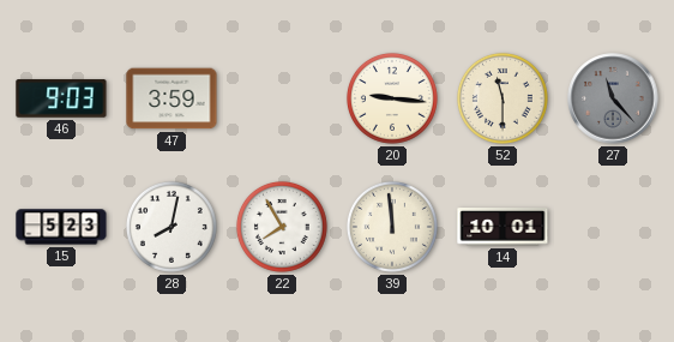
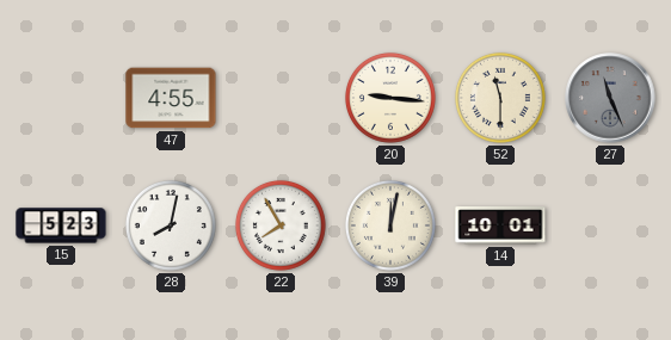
46: 9:03 -> none (61, 98)
47: 3:59 -> 4:55 (171, 98)
27: 11:23 -> 11:26 (610, 98)
39: 11:59 -> 12:02 (390, 225)
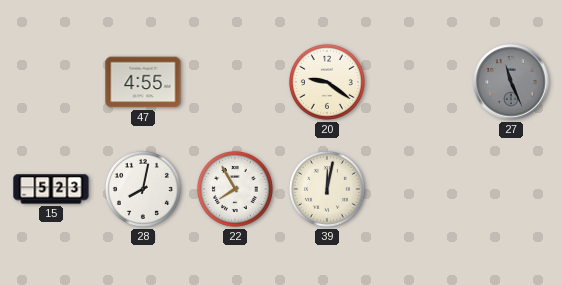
20: 9:16 -> 9:21 (327, 82)
52: 11:30 -> none (500, 98)
14: 10:01 -> none (500, 225)
